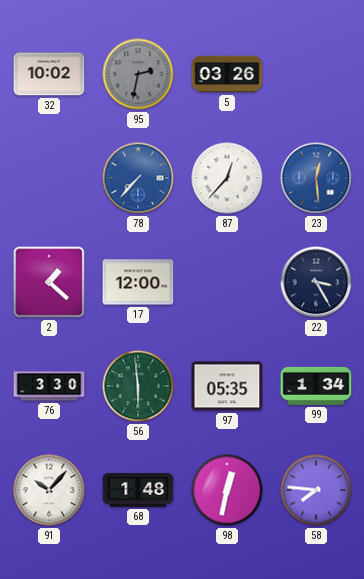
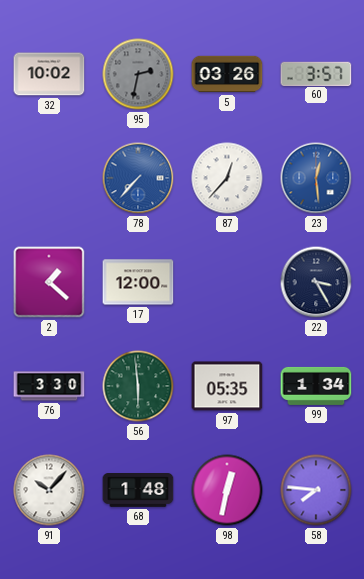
60: none -> 3:57 (316, 73)
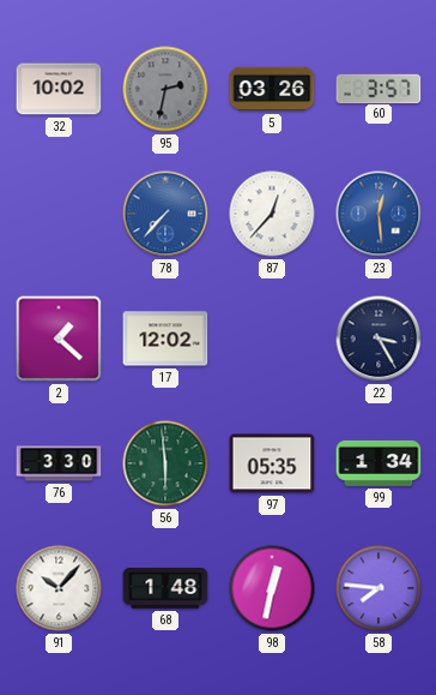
17: 12:00 -> 12:02 (165, 338)
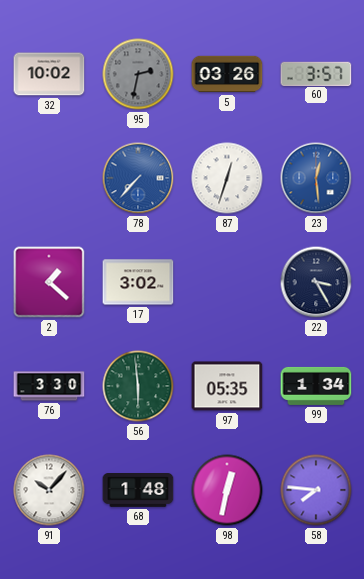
87: 12:37 -> 12:33 (227, 178)
17: 12:02 -> 3:02 (138, 282)
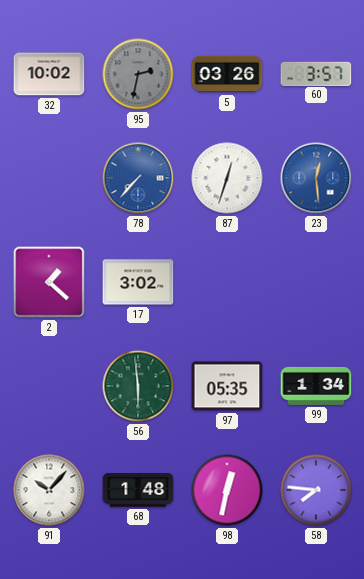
22: 3:25 -> none (316, 282)
76: 3:30 -> none (49, 386)
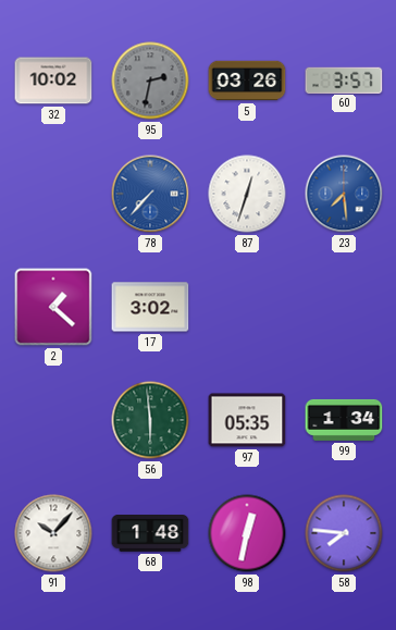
23: 12:29 -> 7:29 (344, 194)
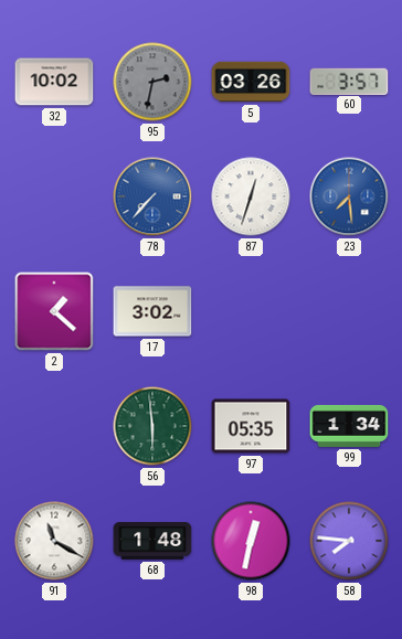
91: 10:07 -> 11:20 (54, 541)
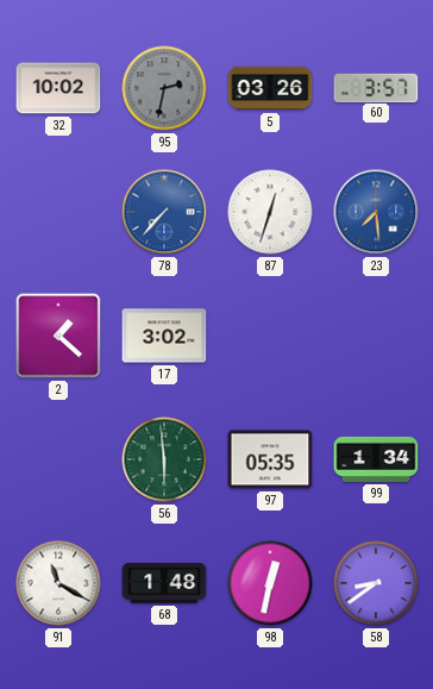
58: 7:46 -> 8:39 (376, 583)
